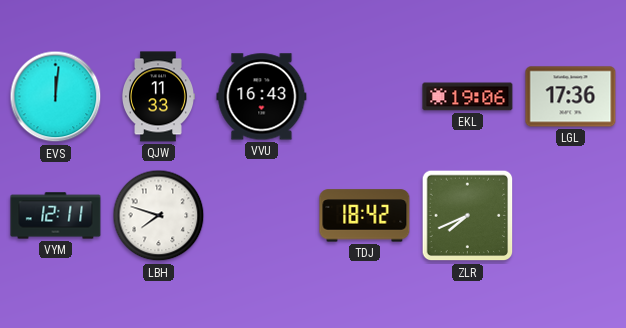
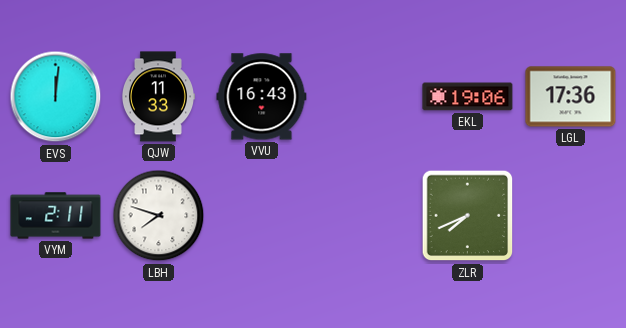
VYM: 12:11 -> 2:11 (56, 216)
TDJ: 18:42 -> none (365, 216)
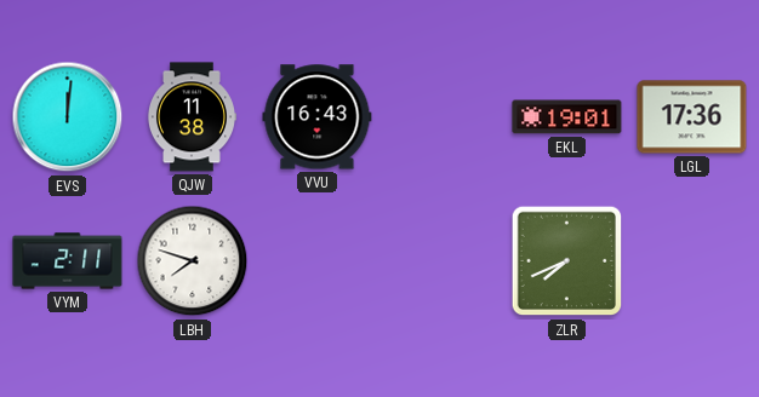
QJW: 11:33 -> 11:38 (190, 117)
EKL: 19:06 -> 19:01 (567, 117)
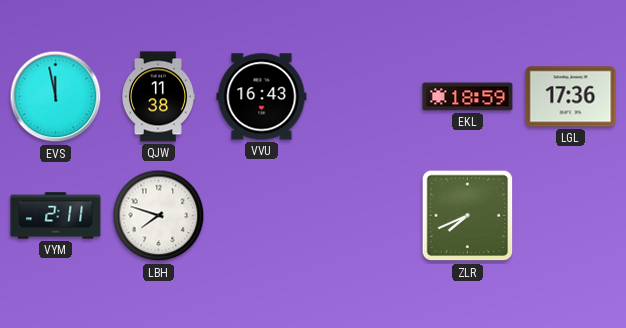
EVS: 12:01 -> 11:58 (56, 97)
EKL: 19:01 -> 18:59 (468, 97)
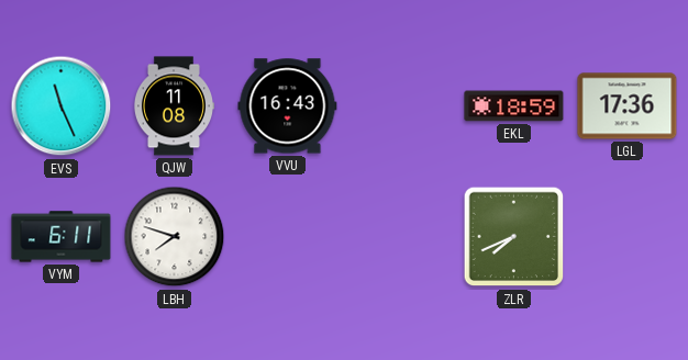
EVS: 11:58 -> 11:26 (62, 106)
QJW: 11:38 -> 11:08 (173, 106)
VYM: 2:11 -> 6:11 (62, 237)
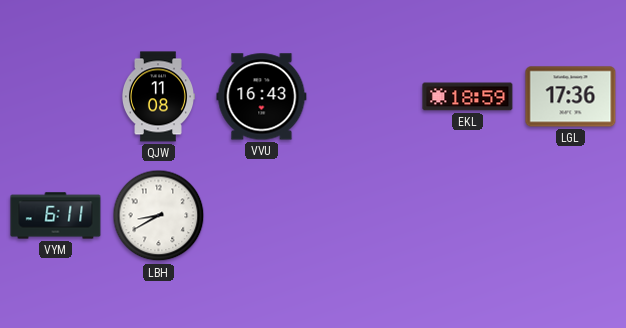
EVS: 11:26 -> none (62, 106)
LBH: 7:48 -> 8:40 (159, 216)
ZLR: 7:41 -> none (514, 237)
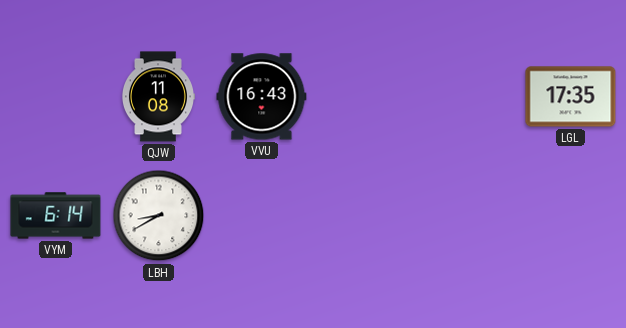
EKL: 18:59 -> none (468, 97)
LGL: 17:36 -> 17:35 (571, 97)
VYM: 6:11 -> 6:14 (56, 216)
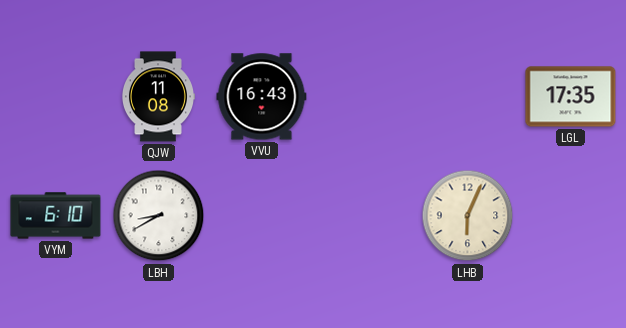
VYM: 6:14 -> 6:10 (56, 216)
LHB: none -> 6:04 (468, 216)
